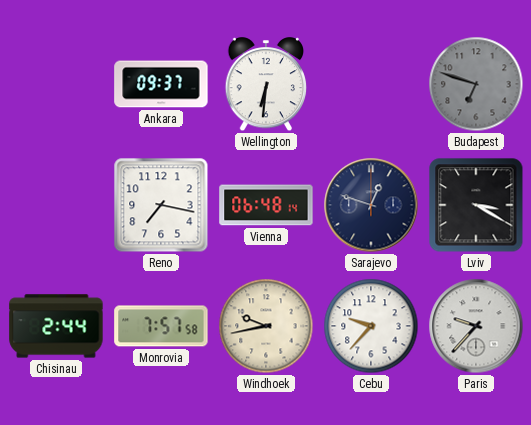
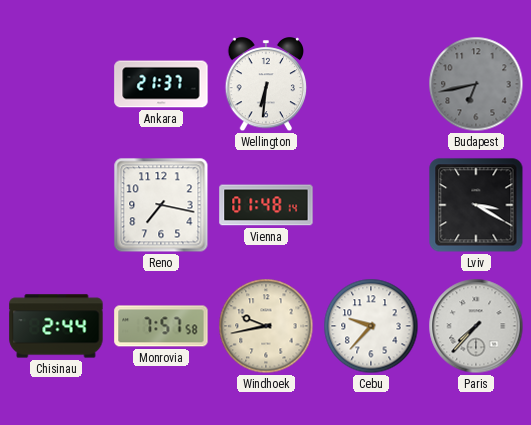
Ankara: 09:37 -> 21:37 (161, 84)
Budapest: 6:48 -> 6:43 (476, 84)
Vienna: 06:48 -> 01:48 (266, 205)
Sarajevo: 12:48 -> none (371, 205)
Paris: 9:37 -> 7:37 (476, 326)
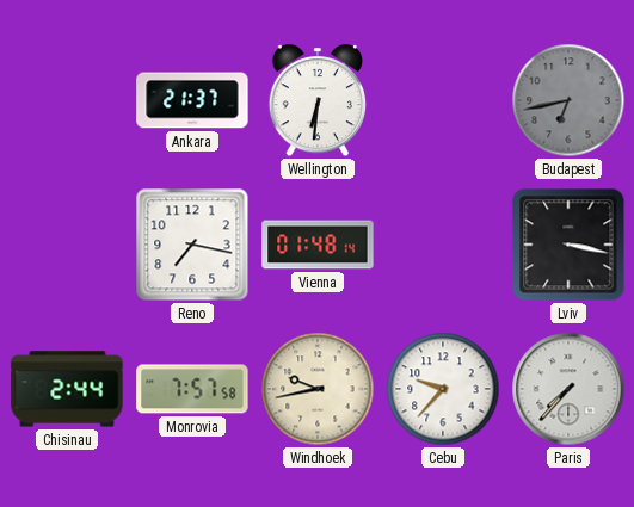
Lviv: 3:20 -> 3:17 (568, 245)
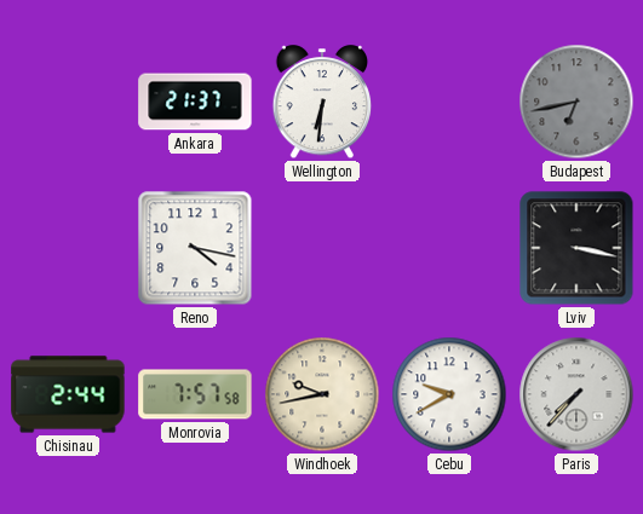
Reno: 7:17 -> 4:17 (195, 248)
Vienna: 01:48 -> none (318, 245)
Cebu: 9:37 -> 9:40 (449, 394)
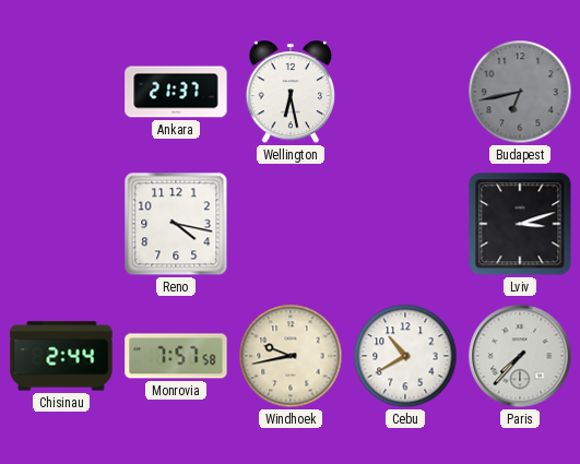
Wellington: 6:31 -> 6:28 (291, 93)
Lviv: 3:17 -> 3:12 (520, 224)
Cebu: 9:40 -> 10:40 (405, 356)
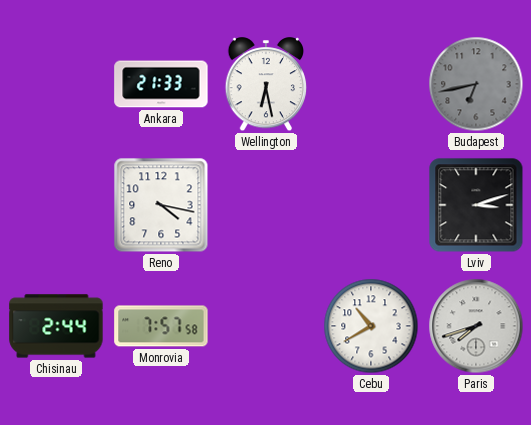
Ankara: 21:37 -> 21:33 (161, 84)
Windhoek: 9:43 -> none (291, 356)
Paris: 7:37 -> 7:42 (476, 326)
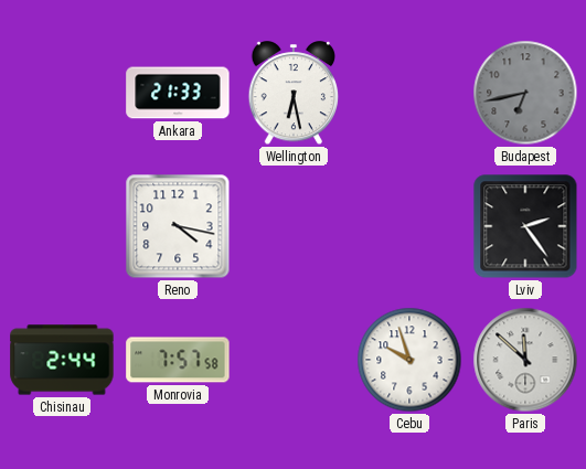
Lviv: 3:12 -> 2:24 (525, 226)
Cebu: 10:40 -> 9:57 (409, 360)
Paris: 7:42 -> 11:52 (525, 360)
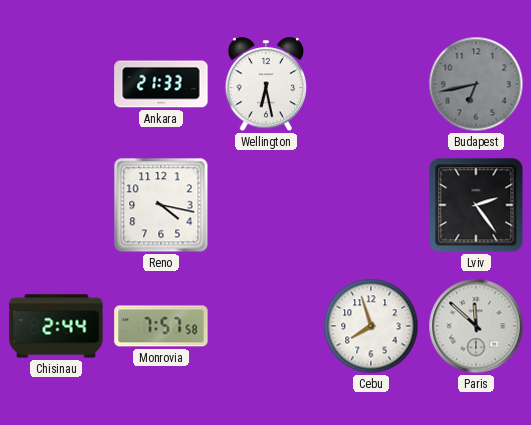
Cebu: 9:57 -> 7:57 (371, 326)
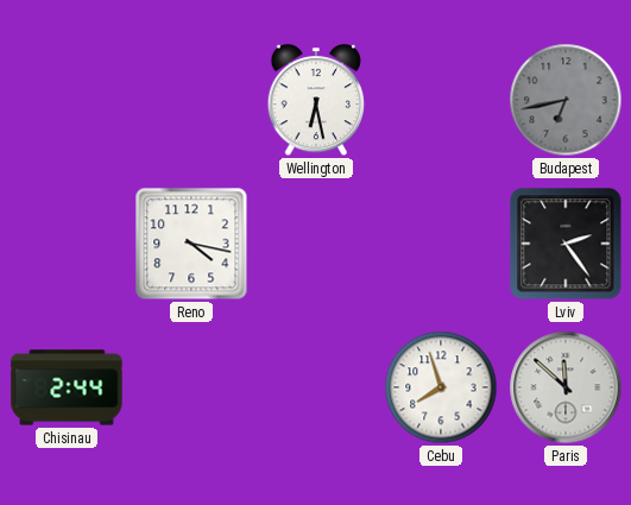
Ankara: 21:33 -> none (161, 84)
Monrovia: 7:57 -> none (161, 326)
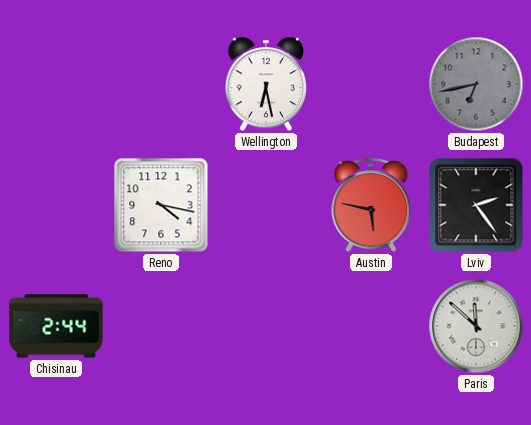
Austin: none -> 5:47 (371, 206)
Cebu: 7:57 -> none (441, 387)
